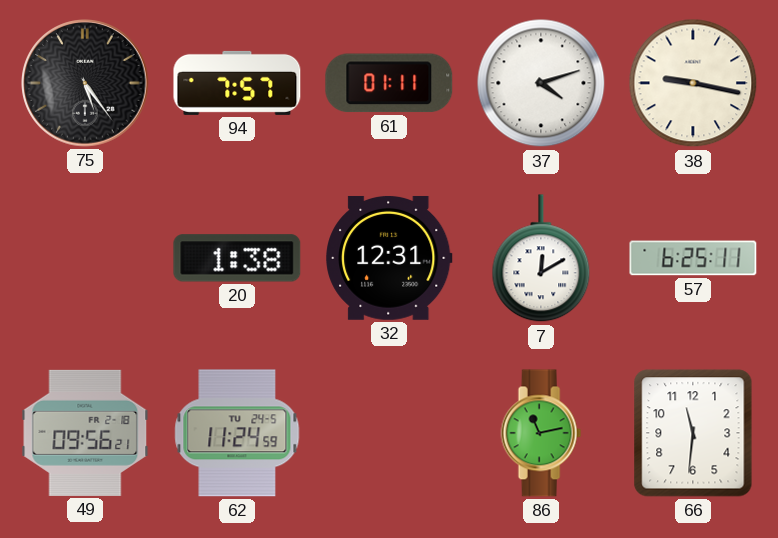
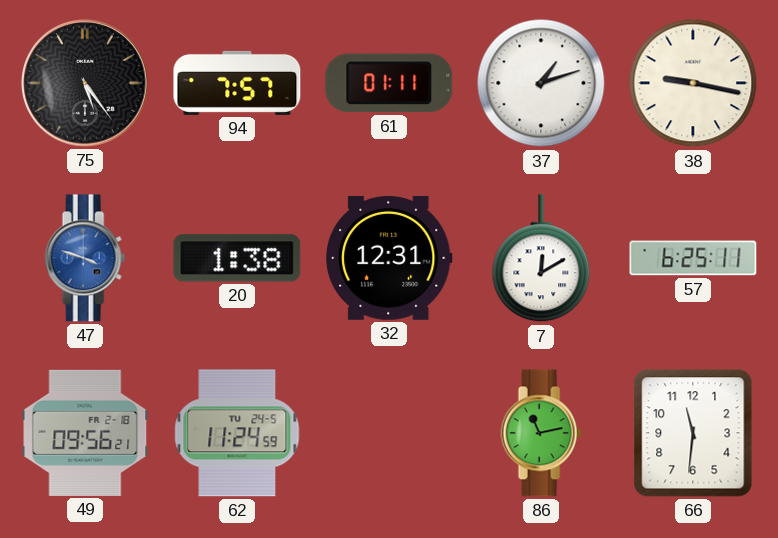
37: 4:12 -> 1:12 (541, 83)
47: none -> 3:48 (85, 258)
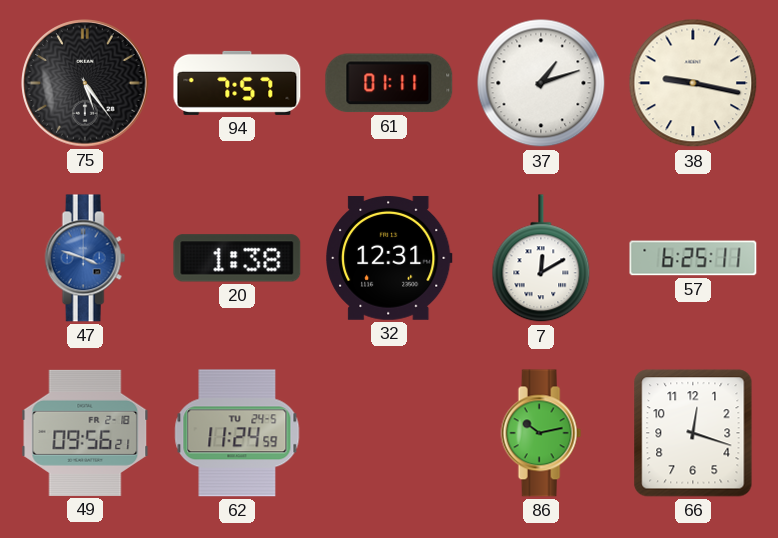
86: 11:13 -> 10:13 (541, 433)
66: 11:31 -> 12:18 (693, 433)
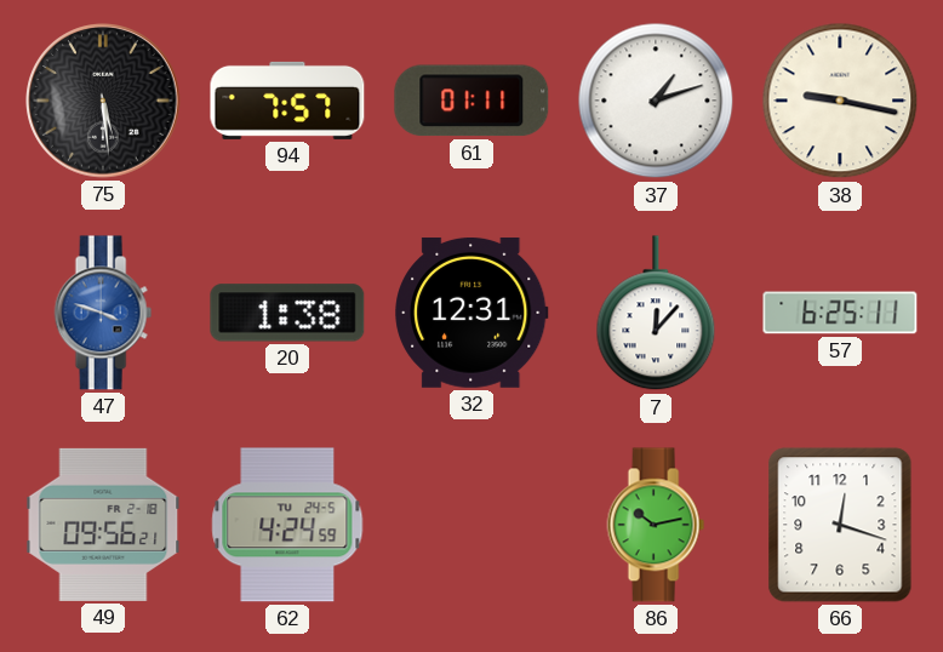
75: 5:24 -> 5:29 (103, 101)
7: 12:10 -> 12:07 (656, 314)
62: 11:24 -> 4:24 (287, 525)
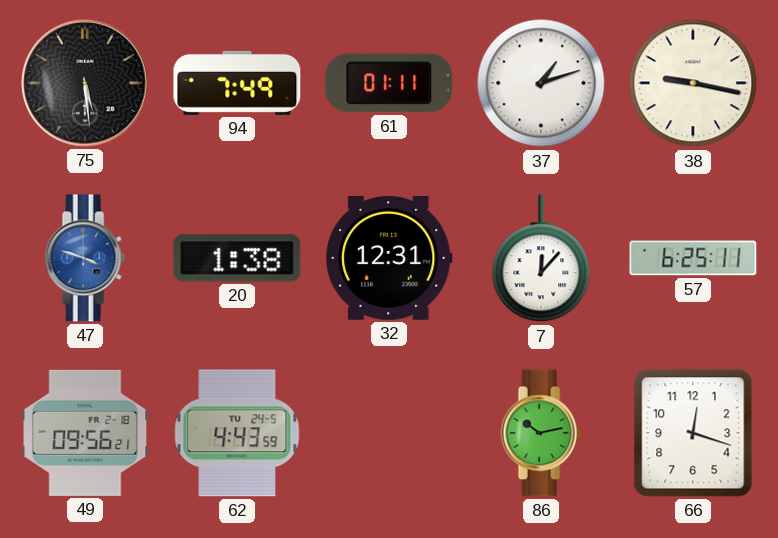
94: 7:57 -> 7:49 (237, 83)
62: 4:24 -> 4:43 (237, 433)
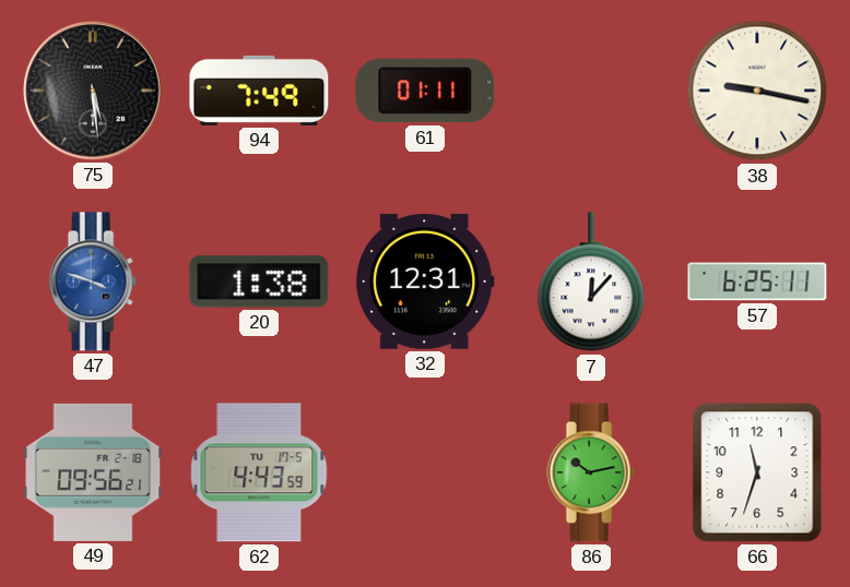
37: 1:12 -> none (541, 83)
62 date: TU 24-5 -> TU 17-5 (259, 472)
66: 12:18 -> 11:33 (757, 472)
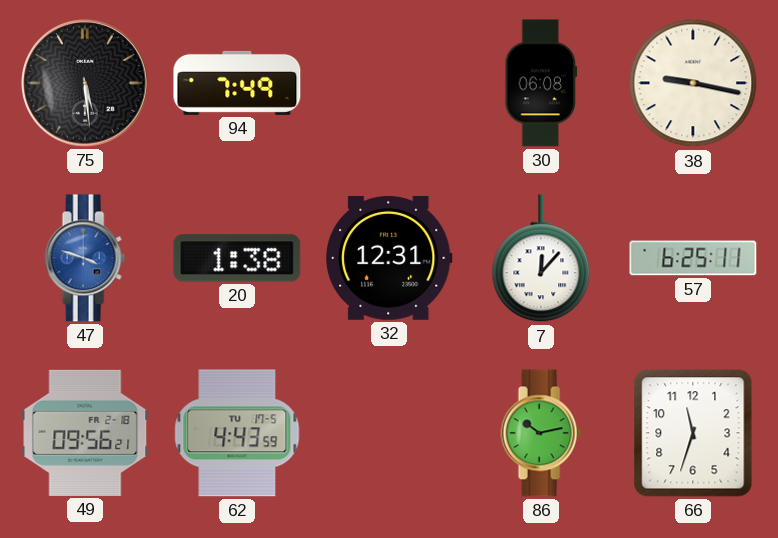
61: 01:11 -> none (425, 91)
30: none -> 06:08 (541, 83)
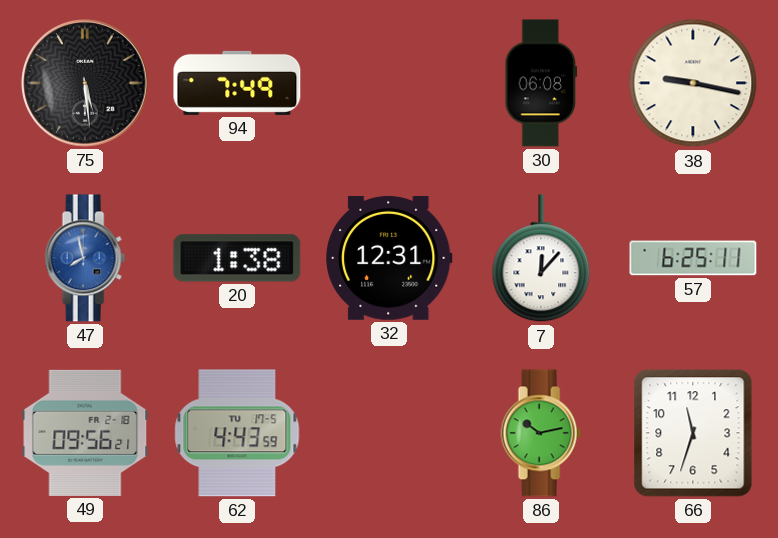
47: 3:48 -> 7:58 (85, 258)
